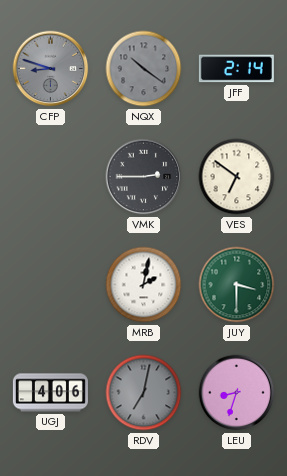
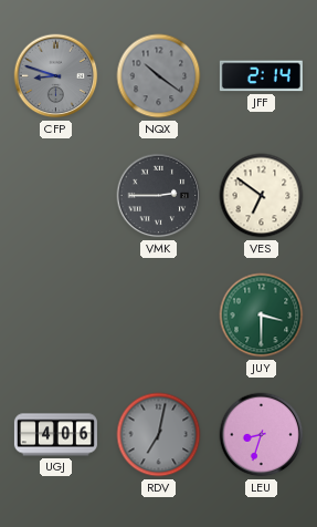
MRB: 2:02 -> none (144, 285)
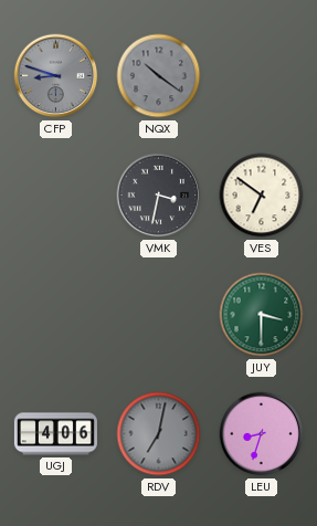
JFF: 2:14 -> none (261, 76)
VMK: 2:45 -> 3:32 (159, 196)
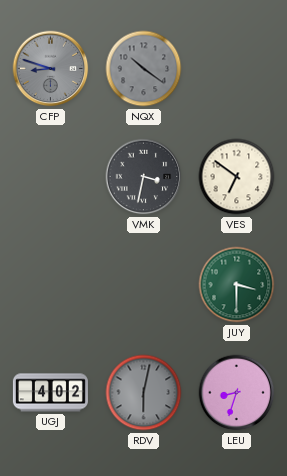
UGJ: 4:06 -> 4:02 (50, 393)
RDV: 7:02 -> 6:02 (144, 393)
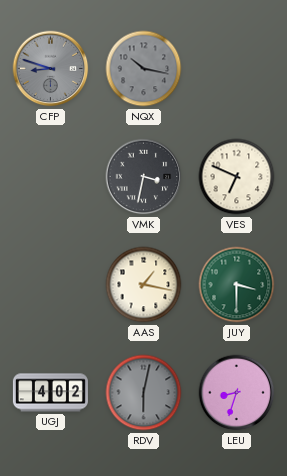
NQX: 10:21 -> 10:17 (144, 69)
VES: 6:51 -> 6:49 (237, 177)
AAS: none -> 1:17 (144, 285)
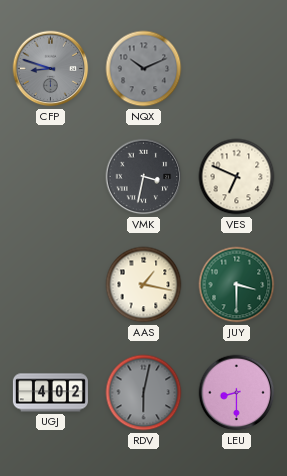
NQX: 10:17 -> 10:11 (144, 69)
LEU: 8:33 -> 8:30 (237, 393)
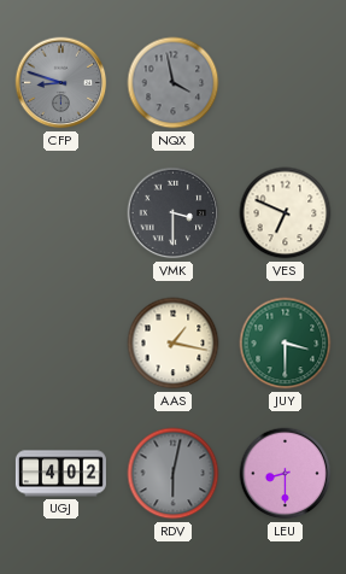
NQX: 10:11 -> 3:58 (174, 83)
VMK: 3:32 -> 3:30 (174, 213)
